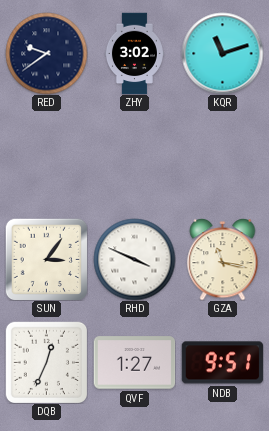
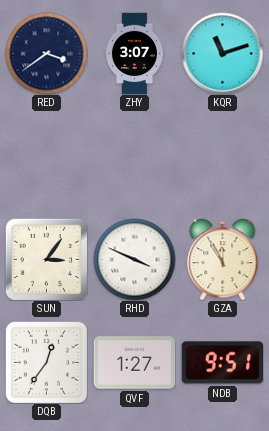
RED: 9:39 -> 3:39 (46, 53)
ZHY: 3:02 -> 3:07 (134, 53)
GZA: 11:17 -> 11:55 (223, 260)
DQB: 12:34 -> 12:36 (46, 362)
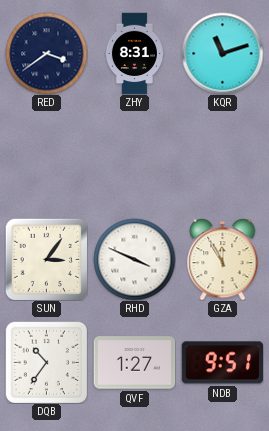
ZHY: 3:07 -> 8:31 (134, 53)
DQB: 12:36 -> 10:36 (46, 362)
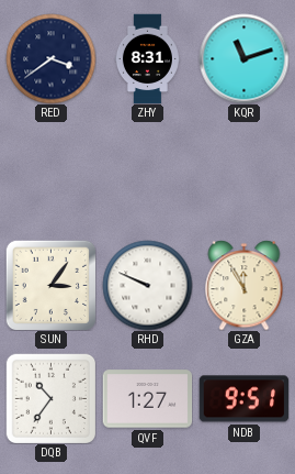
RHD: 3:49 -> 9:49 (147, 285)
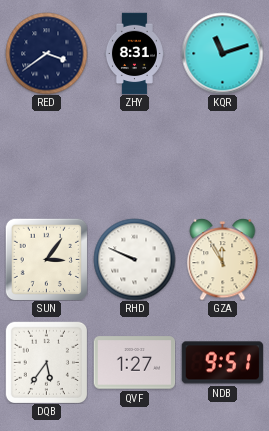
DQB: 10:36 -> 5:36 (46, 362)
